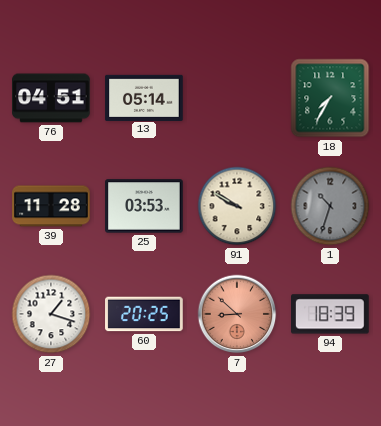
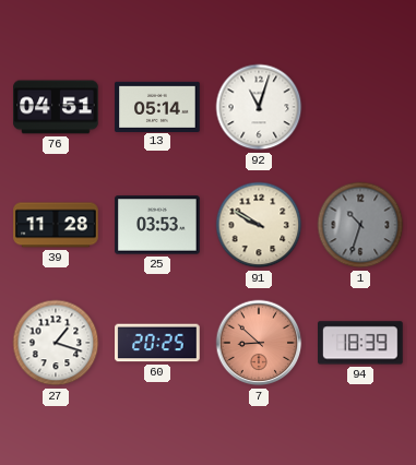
92: none -> 11:03 (259, 107)
18: 7:35 -> none (330, 98)
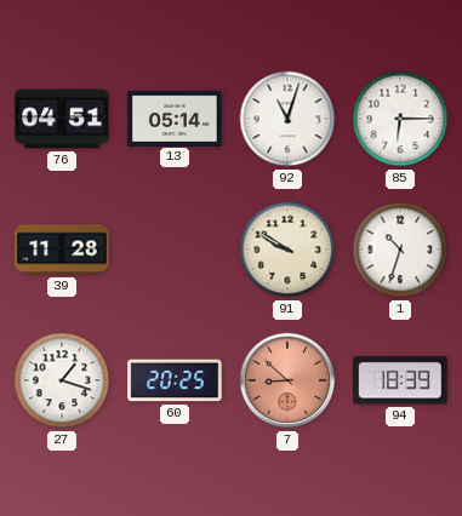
85: none -> 6:15 (400, 119)
25: 03:53 -> none (157, 225)
1 dial: grey -> white (400, 250)
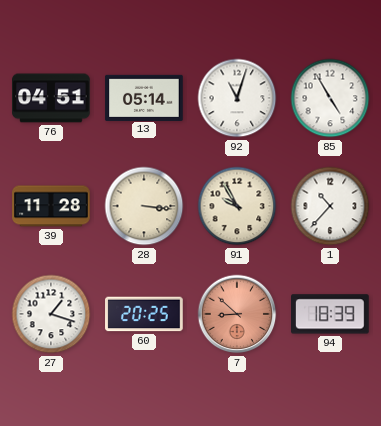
85: 6:15 -> 4:55 (330, 98)
28: none -> 3:16 (144, 206)
91: 9:50 -> 9:55 (237, 206)
1: 10:33 -> 10:37 (330, 206)
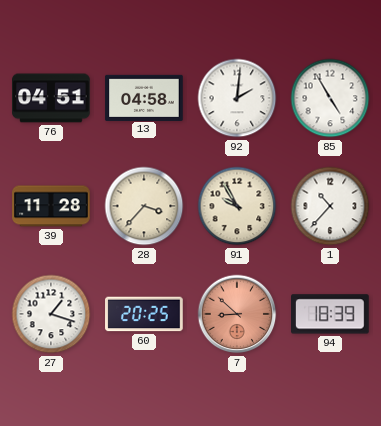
13: 05:14 -> 04:58 (144, 97)
92: 11:03 -> 2:01 (237, 98)
28: 3:16 -> 3:37 (144, 206)
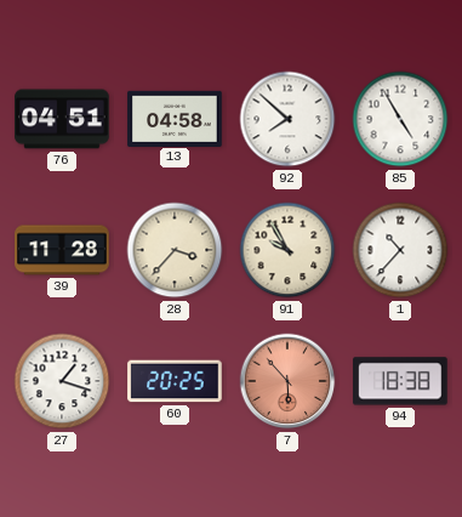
92: 2:01 -> 7:52 (287, 119)
7: 8:52 -> 5:53 (287, 381)
94: 18:39 -> 18:38 (401, 381)
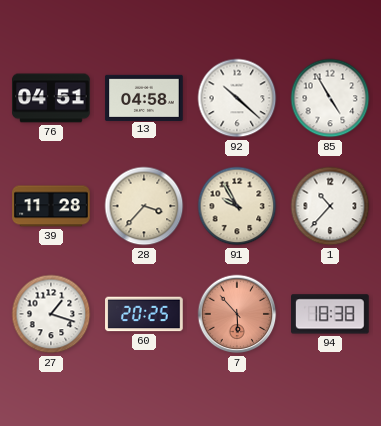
92: 7:52 -> 10:22 (237, 98)
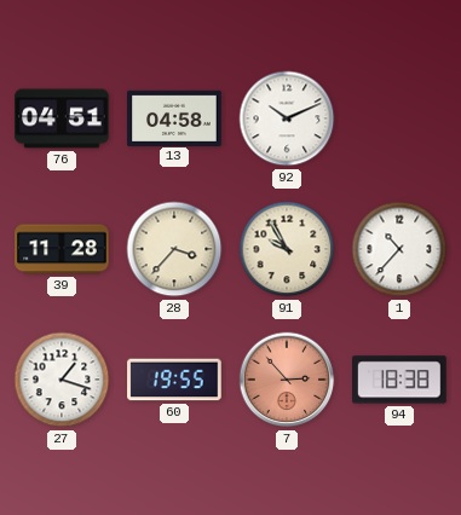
92: 10:22 -> 10:11 (287, 118)
85: 4:55 -> none (330, 98)
60: 20:25 -> 19:55 (174, 380)
7: 5:53 -> 2:53 (287, 380)
